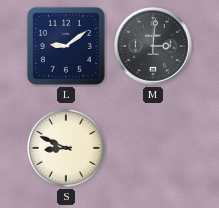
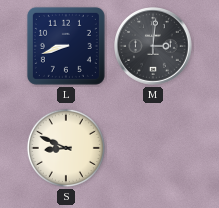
L: 9:09 -> 8:42 (66, 46)
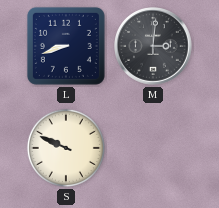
S: 8:49 -> 9:49 (66, 148)
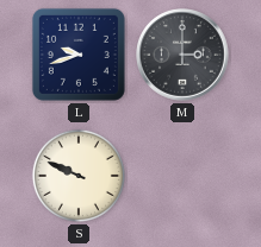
L: 8:42 -> 9:42 (79, 55)
M: 3:01 -> 3:00 (182, 55)
